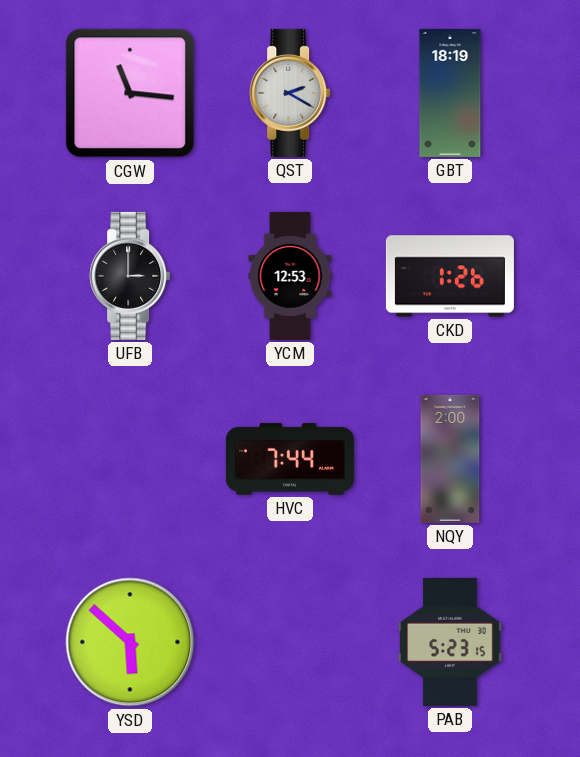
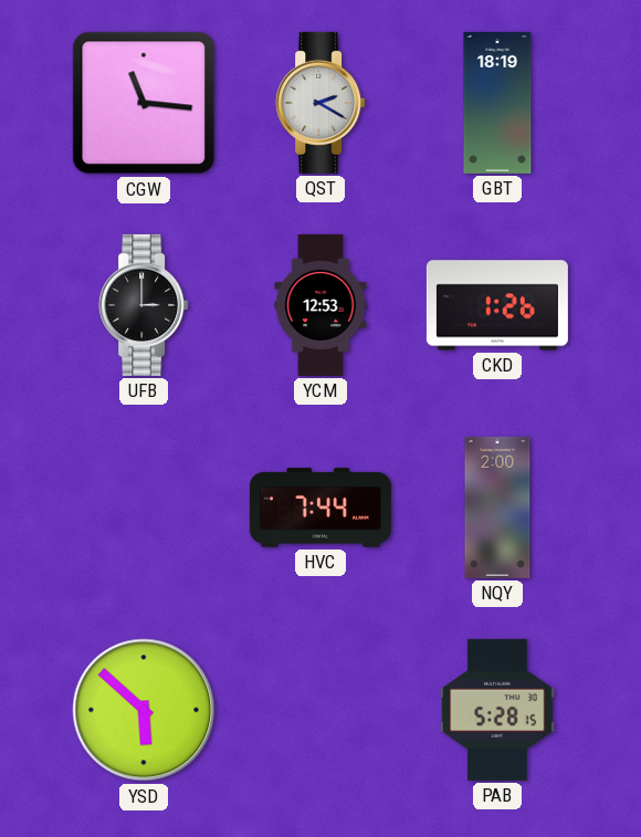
PAB: 5:23 -> 5:28 (497, 710)
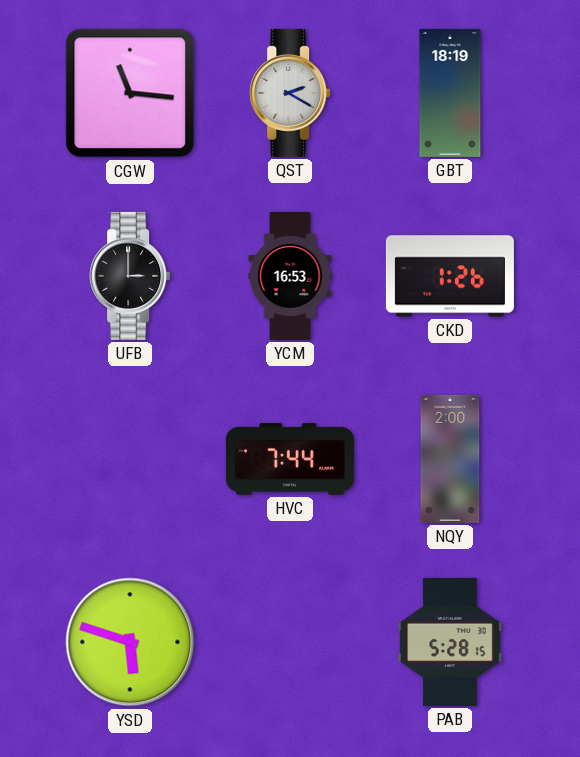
YCM: 12:53 -> 16:53 (290, 276)
YSD: 5:52 -> 5:48 (130, 642)
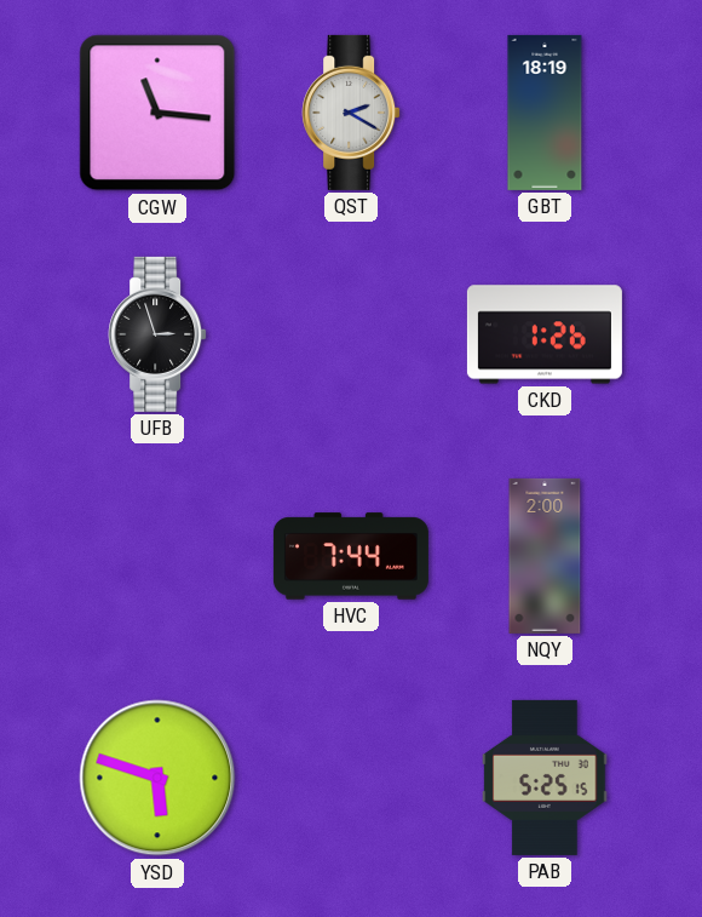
UFB: 3:00 -> 2:57 (157, 334)
YCM: 16:53 -> none (290, 276)
PAB: 5:28 -> 5:25 (545, 778)
